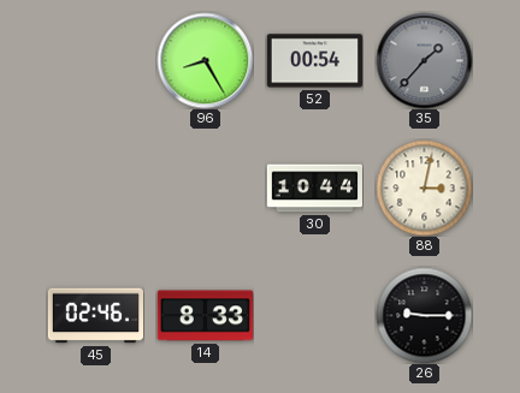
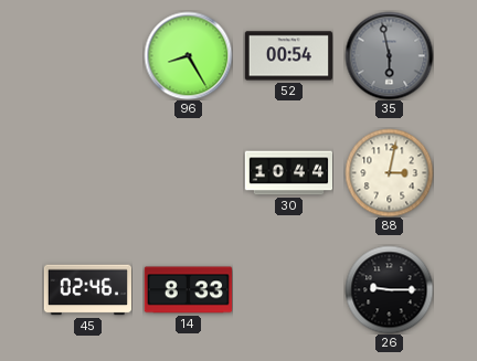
35: 1:37 -> 5:58 (389, 55)
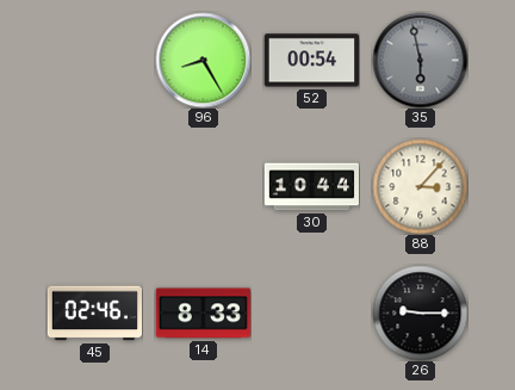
88: 3:02 -> 3:07 (420, 186)
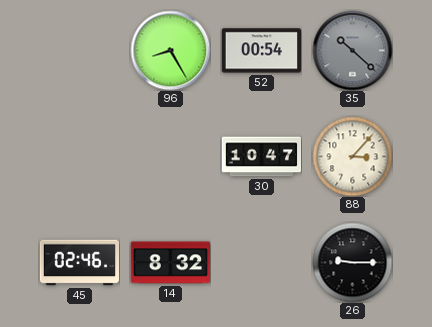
35: 5:58 -> 10:22 (352, 50)
30: 10:44 -> 10:47 (261, 157)
14: 8:33 -> 8:32 (170, 263)
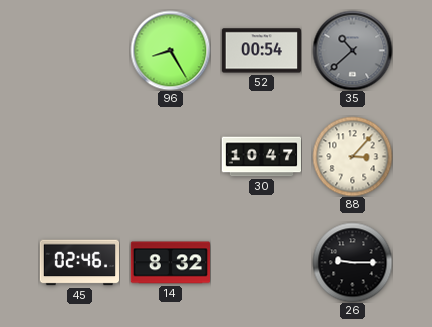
35: 10:22 -> 10:38 (352, 50)
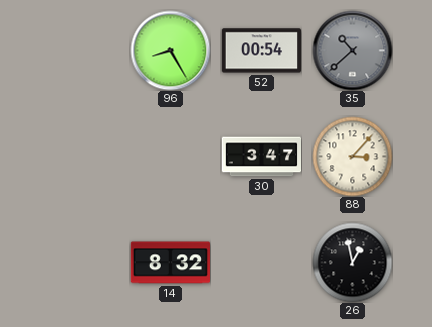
30: 10:47 -> 3:47 (261, 157)
45: 02:46 -> none (79, 263)
26: 9:15 -> 12:58 (352, 262)
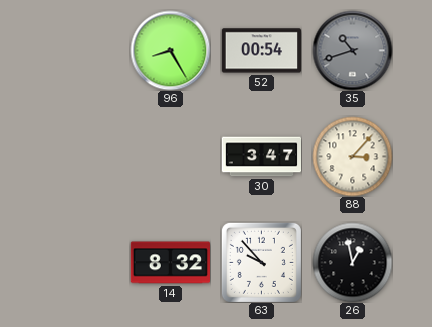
35: 10:38 -> 10:42 (352, 50)
63: none -> 9:53 (261, 262)
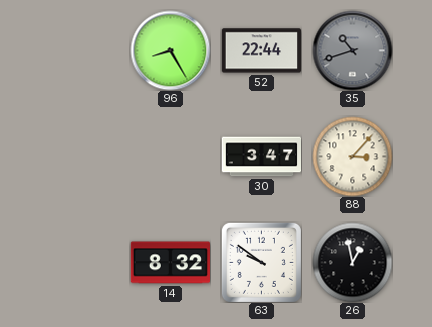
52: 00:54 -> 22:44 (261, 51)
63: 9:53 -> 9:51 (261, 262)
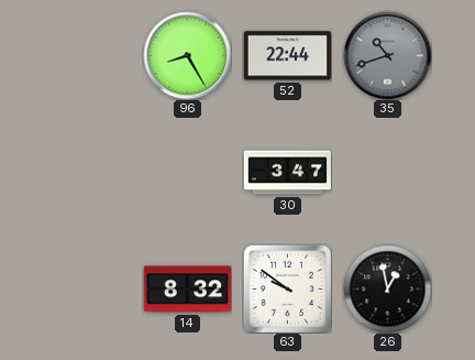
88: 3:07 -> none (352, 156)
